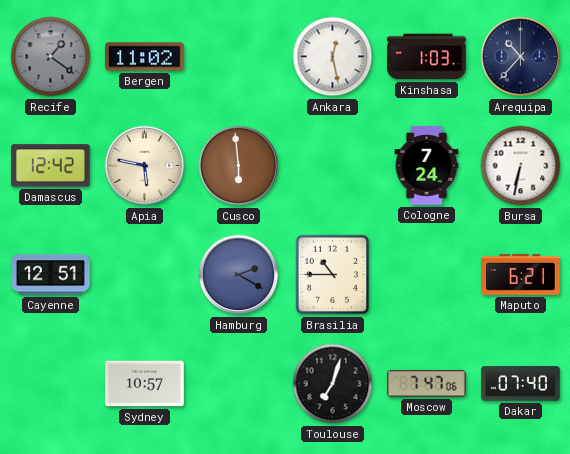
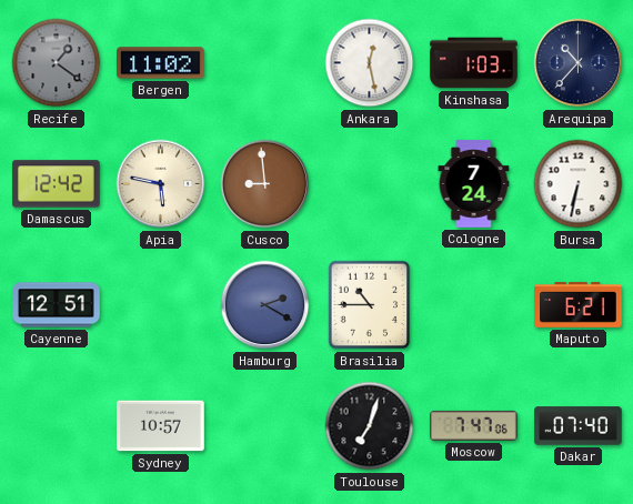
Cusco: 5:59 -> 8:59 (265, 184)
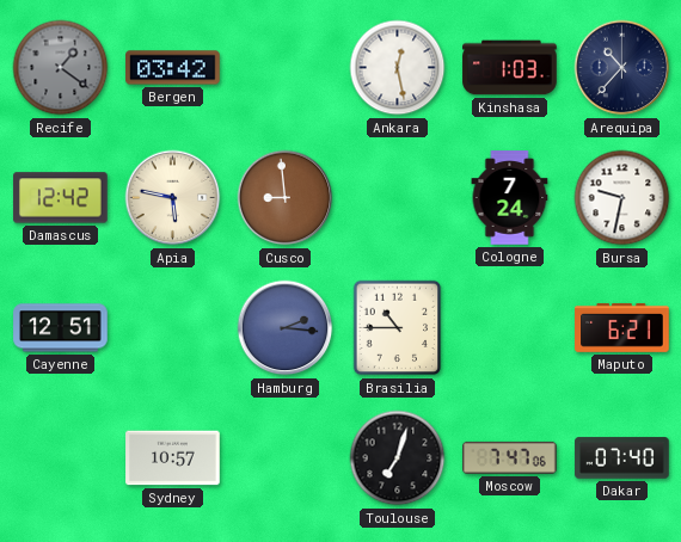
Bergen: 11:02 -> 03:42 (173, 68)
Bursa: 6:32 -> 9:32 (622, 198)
Hamburg: 2:20 -> 2:16 (286, 328)
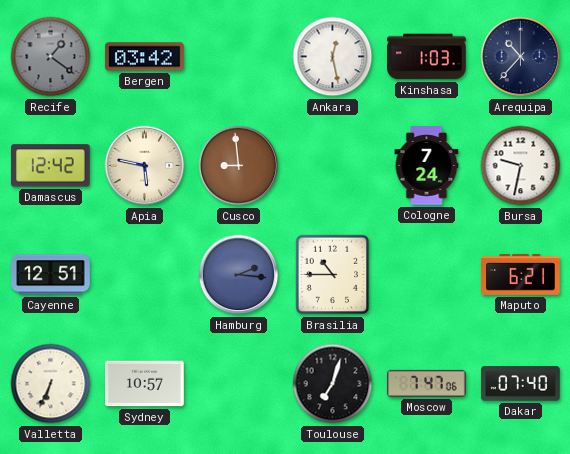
Valletta: none -> 6:34 (51, 384)
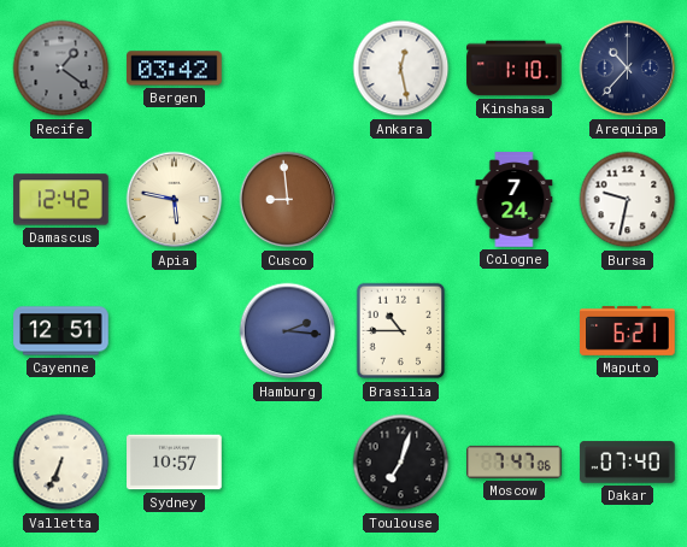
Kinshasa: 1:03 -> 1:10 (515, 69)
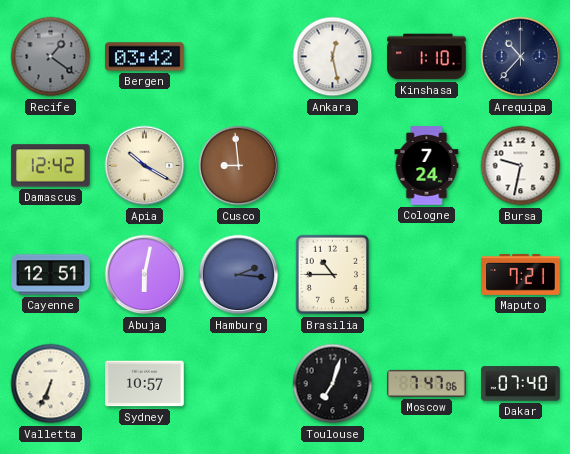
Apia: 5:47 -> 10:20 (145, 166)
Abuja: none -> 6:02 (145, 275)
Maputo: 6:21 -> 7:21 (521, 274)
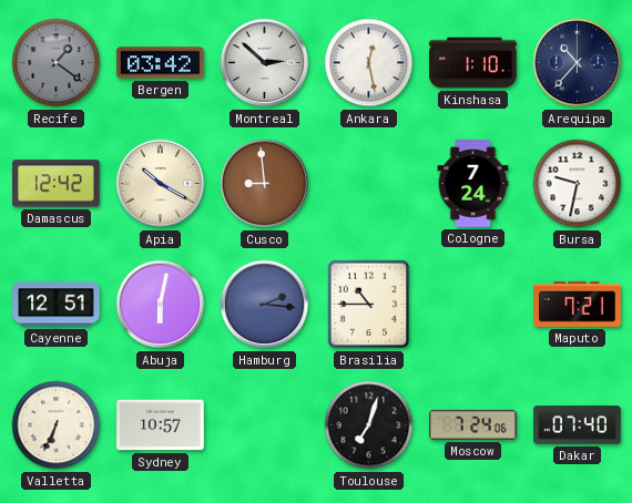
Montreal: none -> 2:52 (265, 63)
Moscow: 7:47 -> 7:24 (473, 424)
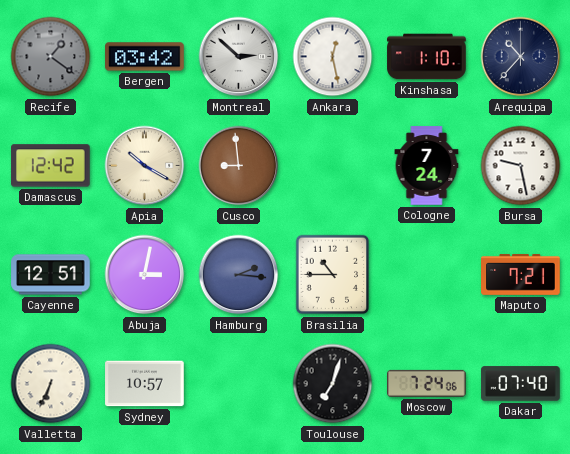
Bursa: 9:32 -> 9:28 (521, 166)
Abuja: 6:02 -> 3:02 (145, 275)
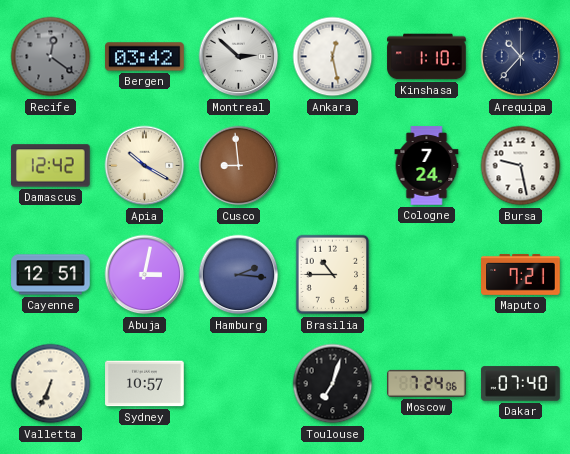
Recife: 1:21 -> 12:21 (51, 57)
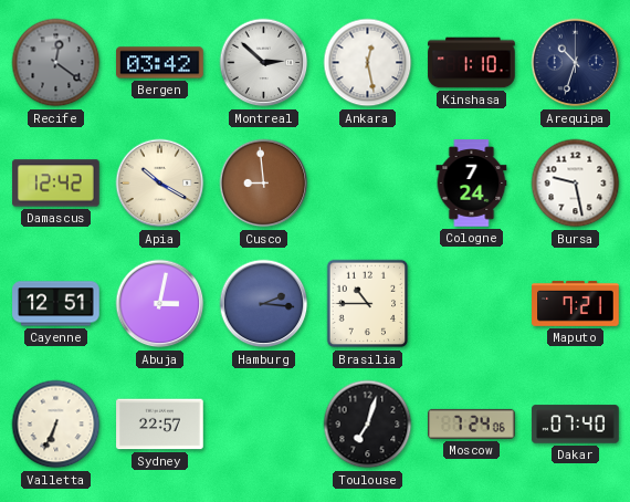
Arequipa: 10:37 -> 10:33 (576, 63)
Sydney: 10:57 -> 22:57 (160, 425)
